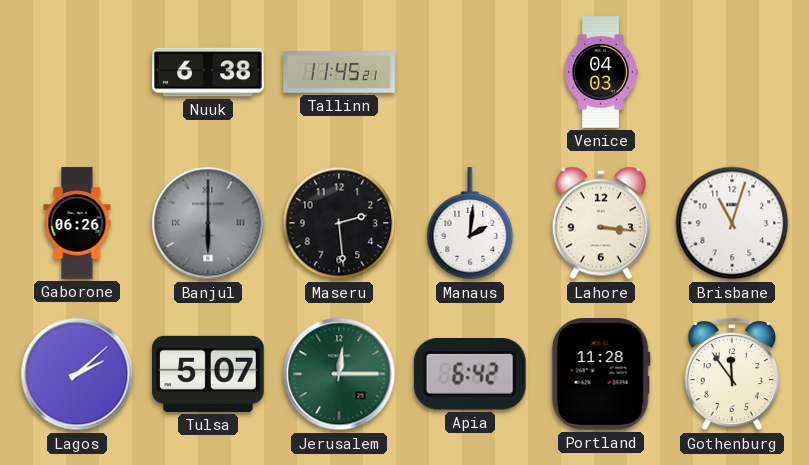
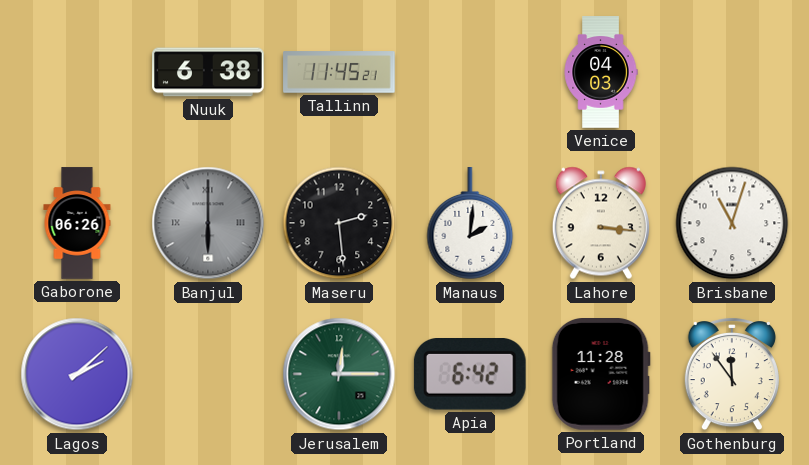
Tulsa: 5:07 -> none (208, 374)
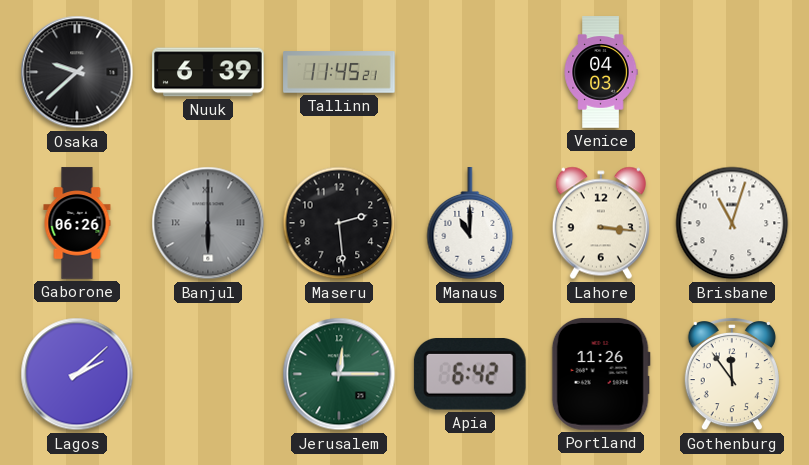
Osaka: none -> 9:38 (77, 72)
Nuuk: 6:38 -> 6:39 (208, 72)
Manaus: 2:01 -> 11:00 (470, 224)
Portland: 11:28 -> 11:26 (601, 375)
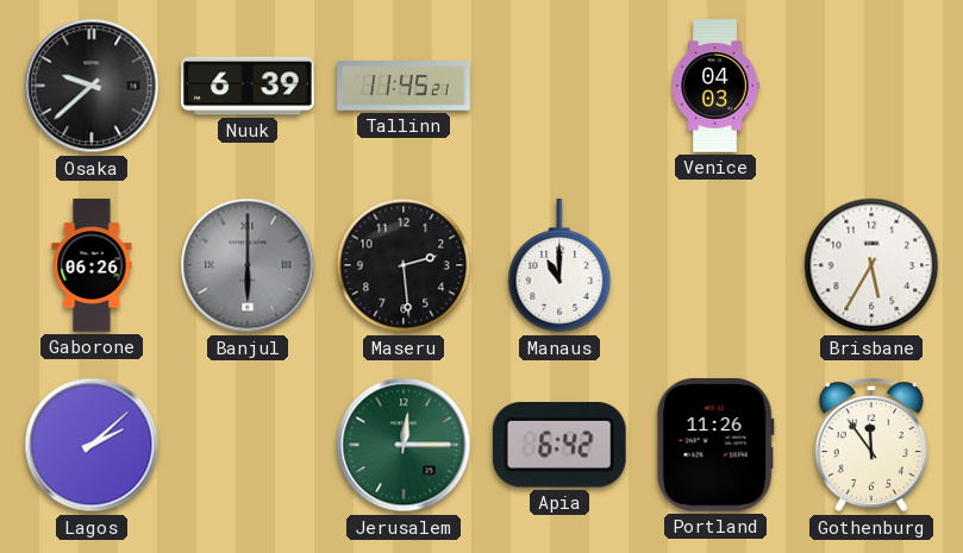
Lahore: 3:16 -> none (601, 223)
Brisbane: 11:03 -> 5:35 (871, 265)
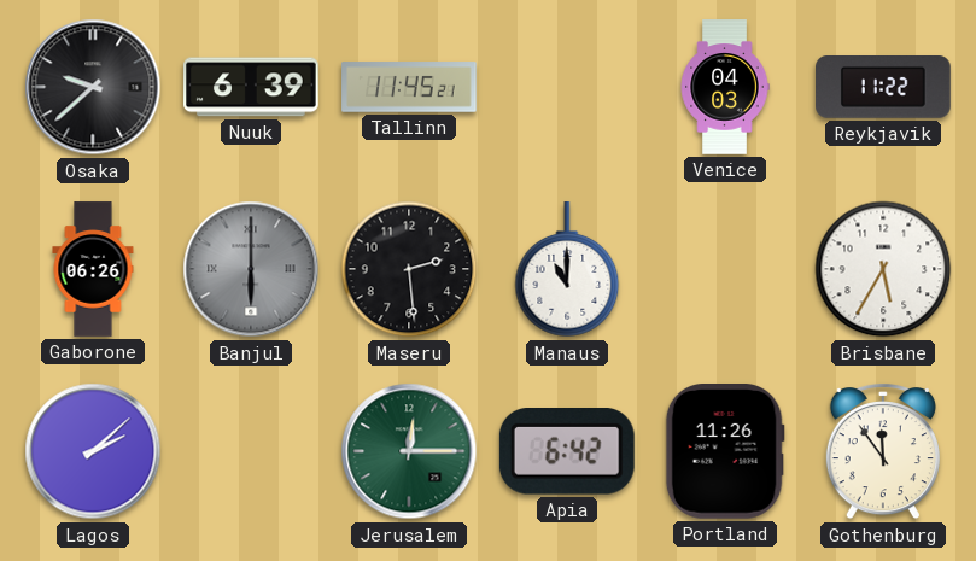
Reykjavik: none -> 11:22 (883, 88)
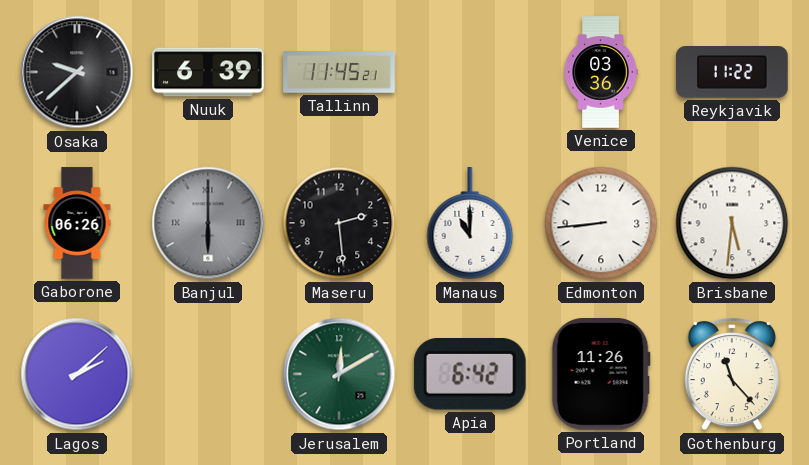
Venice: 04:03 -> 03:36 (601, 72)
Edmonton: none -> 8:44 (601, 223)
Brisbane: 5:35 -> 5:31 (732, 223)
Jerusalem: 12:15 -> 12:10 (339, 374)
Gothenburg: 11:54 -> 11:23 (732, 374)
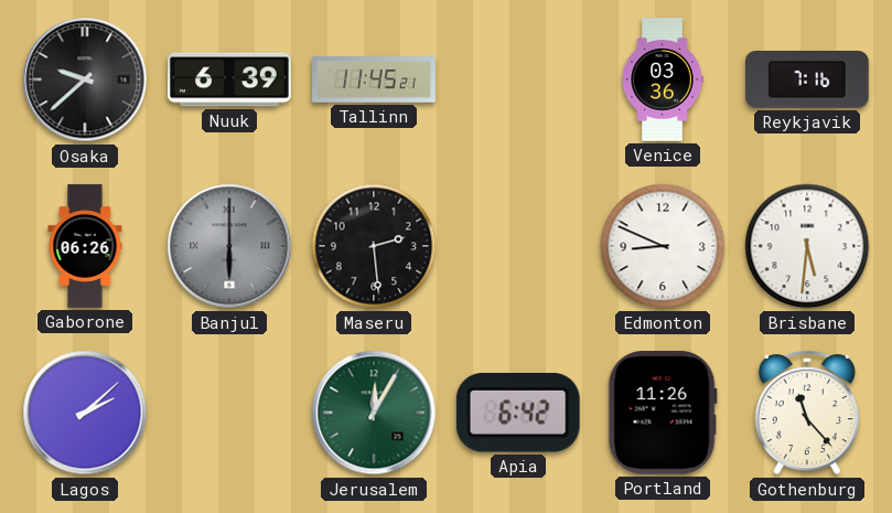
Reykjavik: 11:22 -> 7:16 (807, 81)
Manaus: 11:00 -> none (470, 224)
Edmonton: 8:44 -> 8:49 (663, 246)
Jerusalem: 12:10 -> 12:05 (374, 413)
